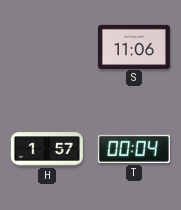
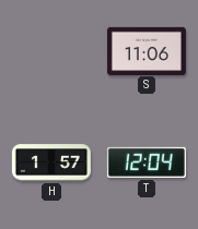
T: 00:04 -> 12:04 (147, 162)
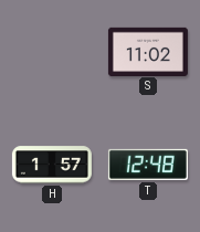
S: 11:06 -> 11:02 (148, 51)
T: 12:04 -> 12:48 (148, 165)
